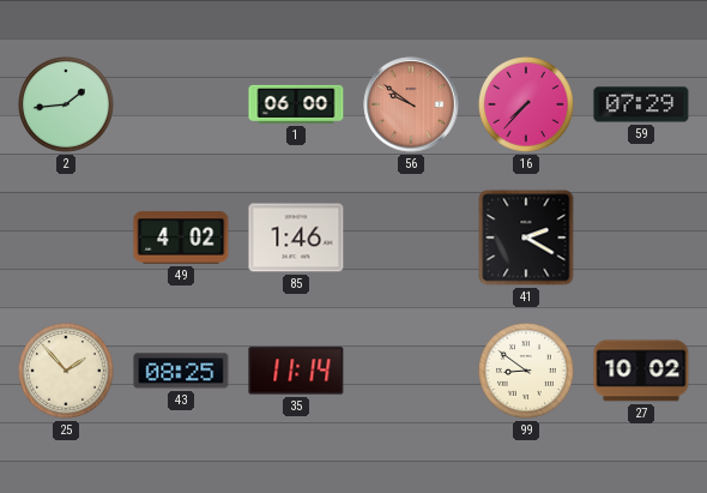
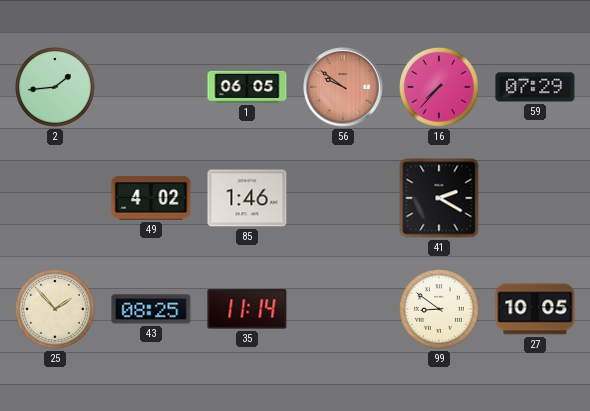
1: 06:00 -> 06:05 (247, 87)
27: 10:02 -> 10:05 (535, 309)
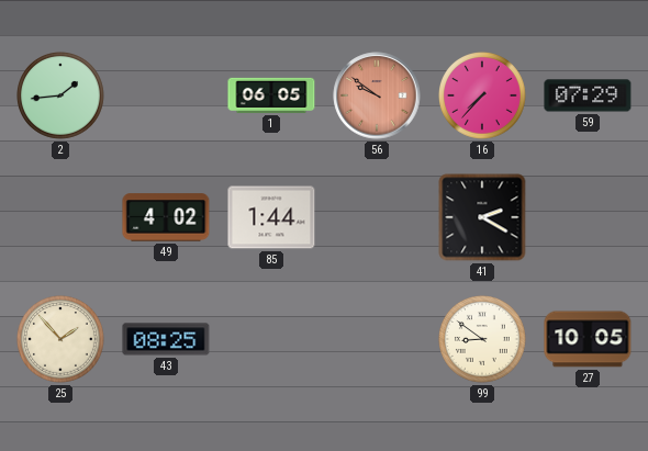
85: 1:46 -> 1:44 (271, 217)
35: 11:14 -> none (247, 309)
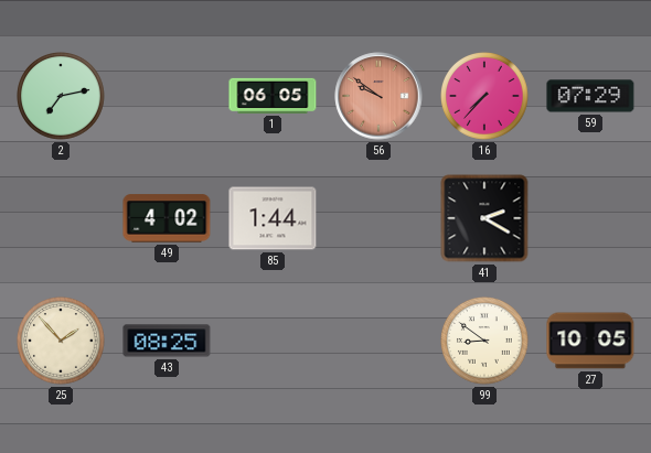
2: 1:44 -> 7:13 (62, 97)
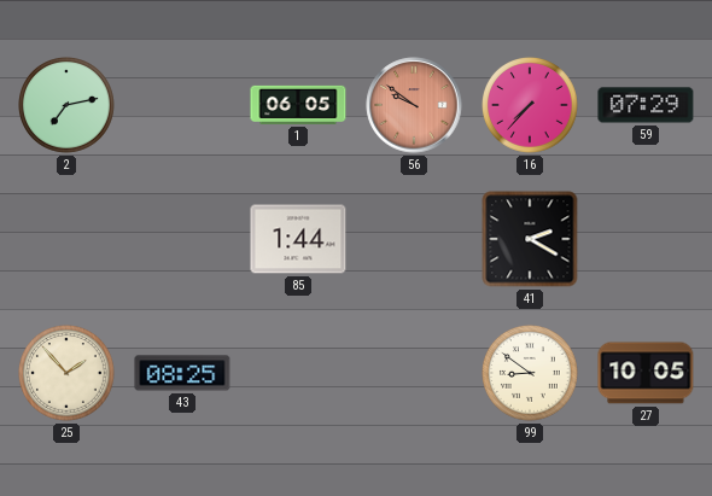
49: 4:02 -> none (167, 218)
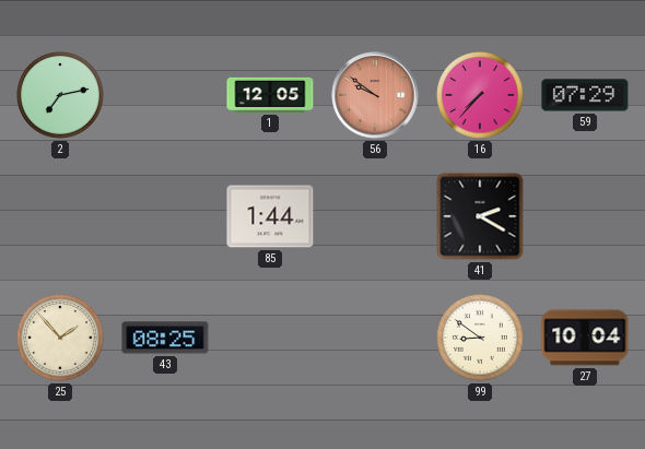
1: 06:05 -> 12:05 (270, 95)
27: 10:05 -> 10:04 (585, 338)
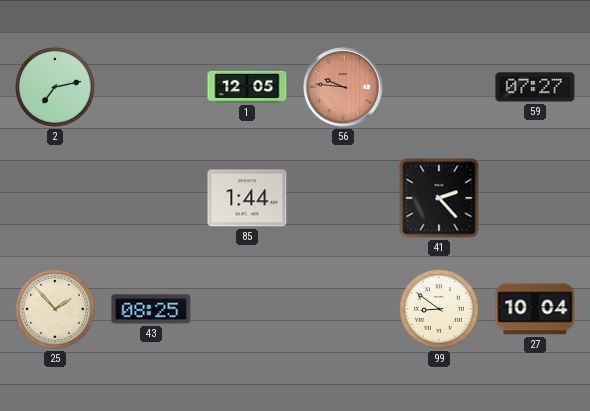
56: 9:51 -> 9:46 (343, 87)
16: 7:37 -> none (481, 96)
59: 07:29 -> 07:27 (535, 87)
41: 2:20 -> 2:23 (439, 198)
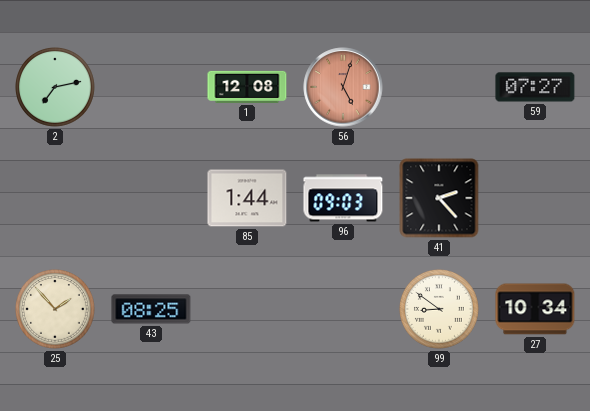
1: 12:05 -> 12:08 (247, 87)
56: 9:46 -> 5:03 (343, 87)
96: none -> 09:03 (343, 198)
27: 10:04 -> 10:34 (535, 309)
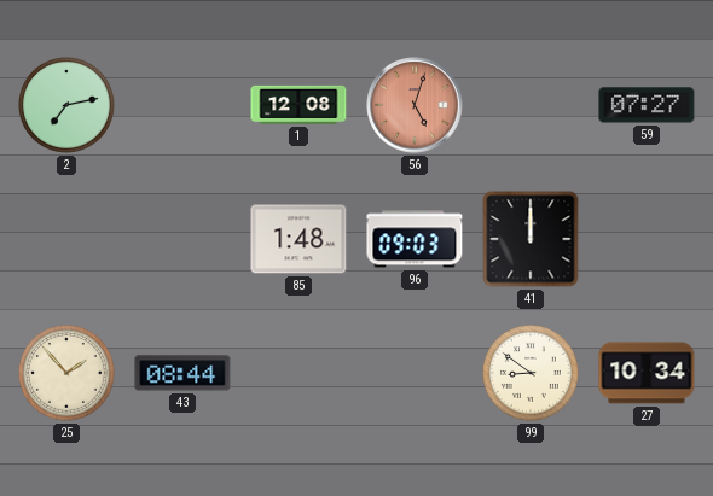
85: 1:44 -> 1:48 (298, 239)
41: 2:23 -> 12:00 (531, 239)
43: 08:25 -> 08:44 (182, 373)
